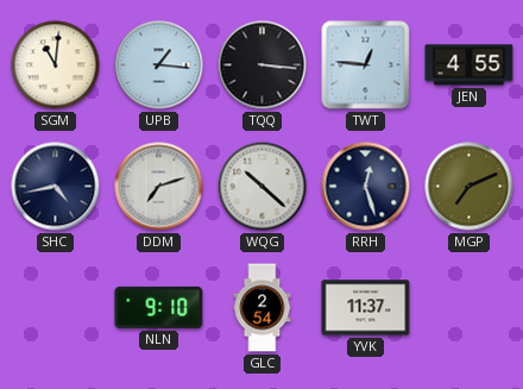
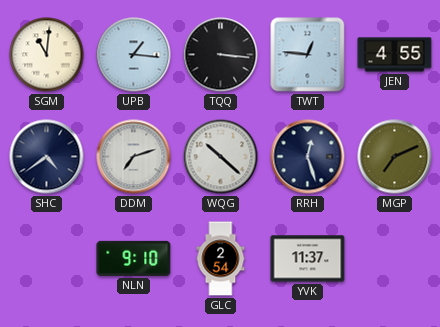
SHC: 4:43 -> 4:39 (47, 157)
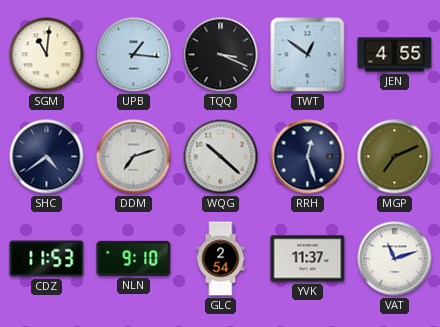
TQQ: 3:16 -> 3:19 (221, 55)
TWT: 12:46 -> 12:51 (308, 55)
CDZ: none -> 11:53 (47, 259)
VAT: none -> 11:12 (395, 259)
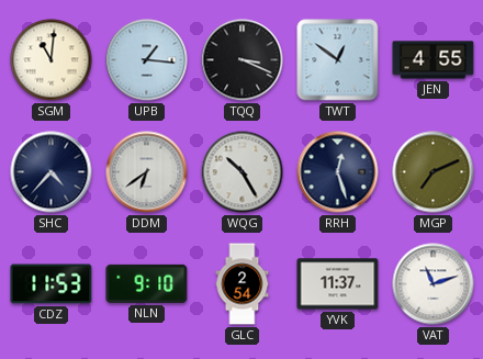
SHC: 4:39 -> 4:37 (52, 172)
DDM: 7:12 -> 6:39 (147, 172)
WQG: 10:22 -> 10:25 (243, 172)
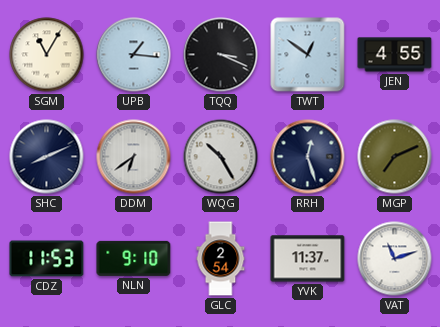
SGM: 11:01 -> 11:05 (47, 55)
SHC: 4:37 -> 8:11 (47, 157)
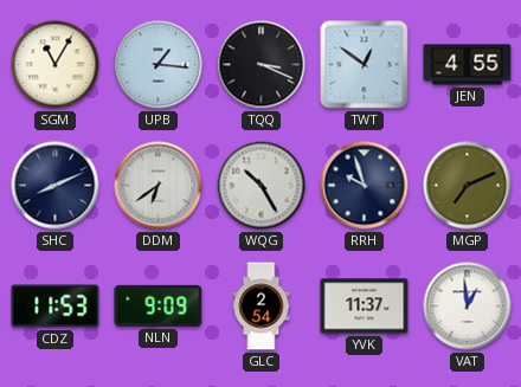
RRH: 12:27 -> 9:57 (365, 186)
NLN: 9:10 -> 9:09 (159, 305)
VAT: 11:12 -> 12:59 (468, 307)
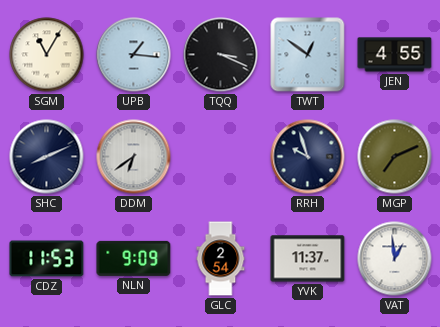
WQG: 10:25 -> none (262, 186)
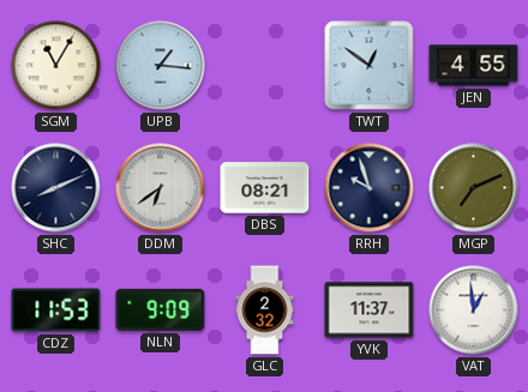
TQQ: 3:19 -> none (221, 55)
DBS: none -> 08:21 (265, 188)
GLC: 2:54 -> 2:32 (265, 310)
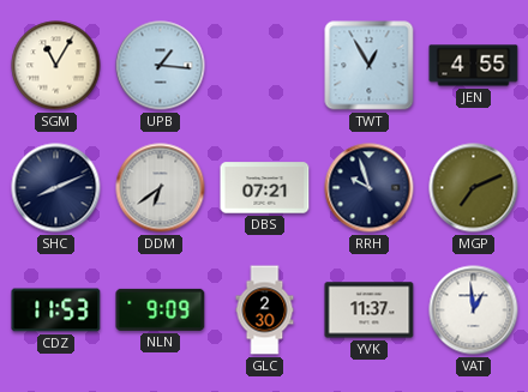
TWT: 12:51 -> 12:55 (370, 66)
DBS: 08:21 -> 07:21 (265, 188)
GLC: 2:32 -> 2:30 (265, 310)
